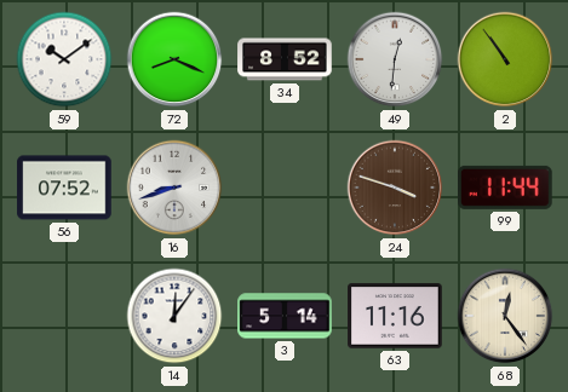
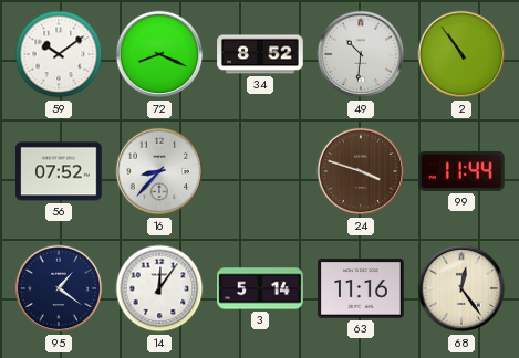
49: 12:31 -> 10:31 (361, 54)
16: 8:42 -> 8:37 (159, 171)
95: none -> 1:21 (59, 288)
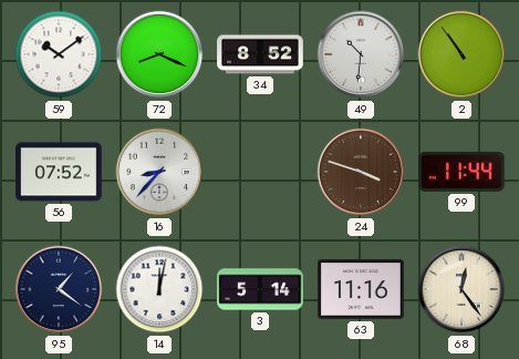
14: 12:06 -> 12:02 (159, 289)
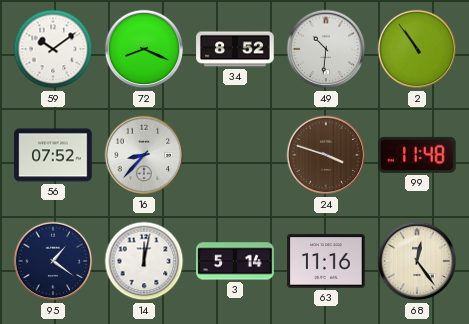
99: 11:44 -> 11:48 (418, 155)
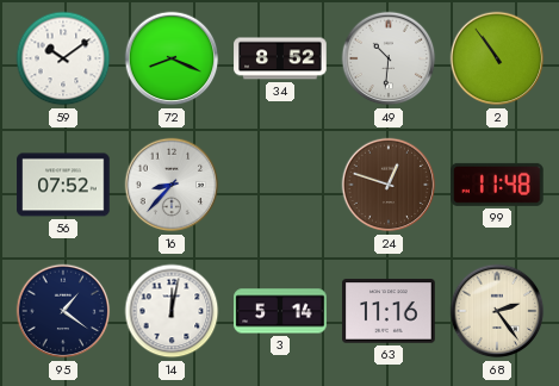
24: 3:48 -> 12:48 (389, 185)
68: 12:24 -> 2:24 (497, 311)
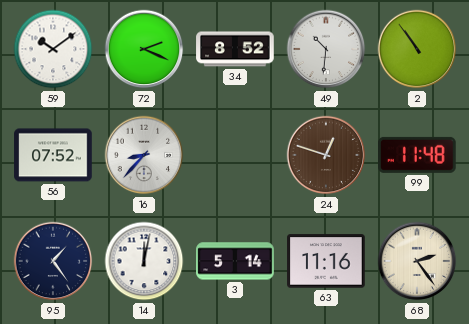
72: 8:19 -> 2:19 (144, 49)
95: 1:21 -> 1:24 (53, 261)
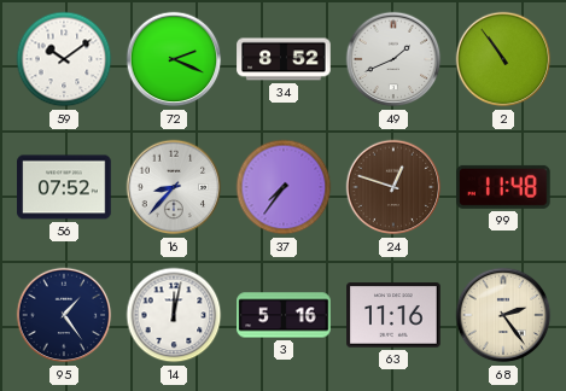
49: 10:31 -> 1:41 (393, 59)
37: none -> 7:36 (284, 187)
3: 5:14 -> 5:16 (284, 315)
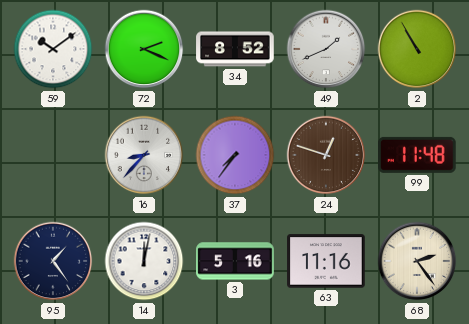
2: 10:54 -> 10:55 (417, 49)
56: 07:52 -> none (64, 187)
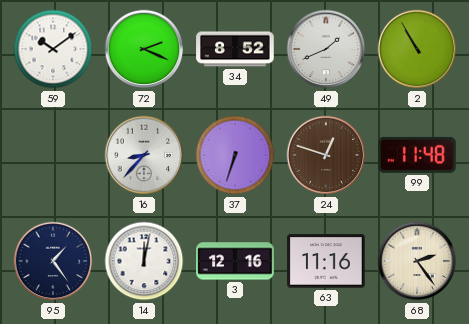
37: 7:36 -> 6:33 (235, 155)
3: 5:16 -> 12:16 (235, 261)
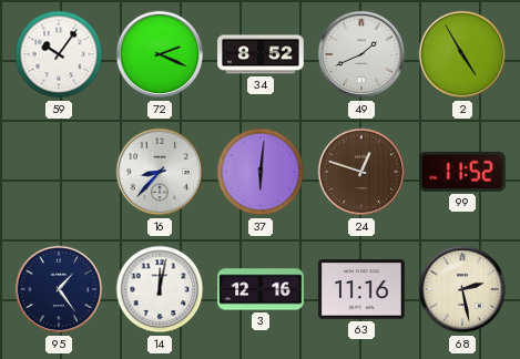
59: 10:09 -> 10:06 (59, 54)
2: 10:55 -> 4:55 (462, 54)
37: 6:33 -> 6:01 (261, 172)
99: 11:48 -> 11:52 (463, 172)
68: 2:24 -> 2:28 (462, 289)
